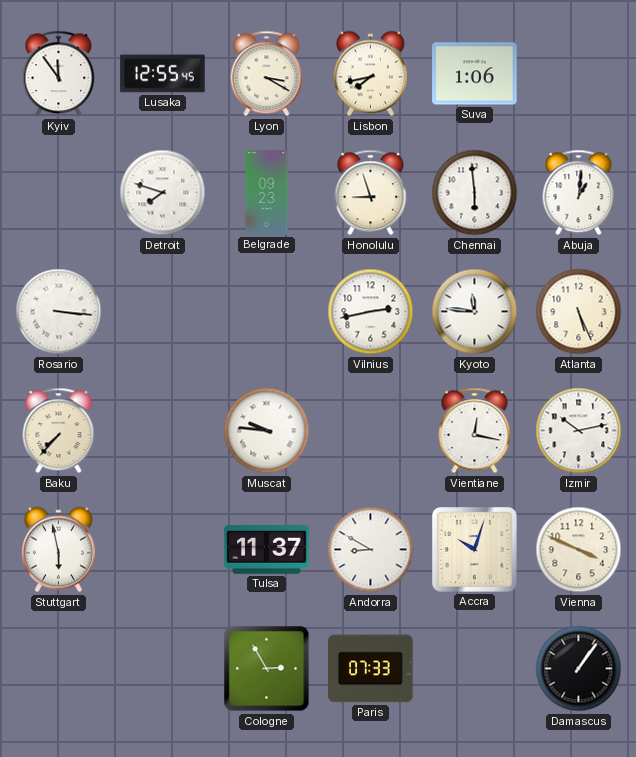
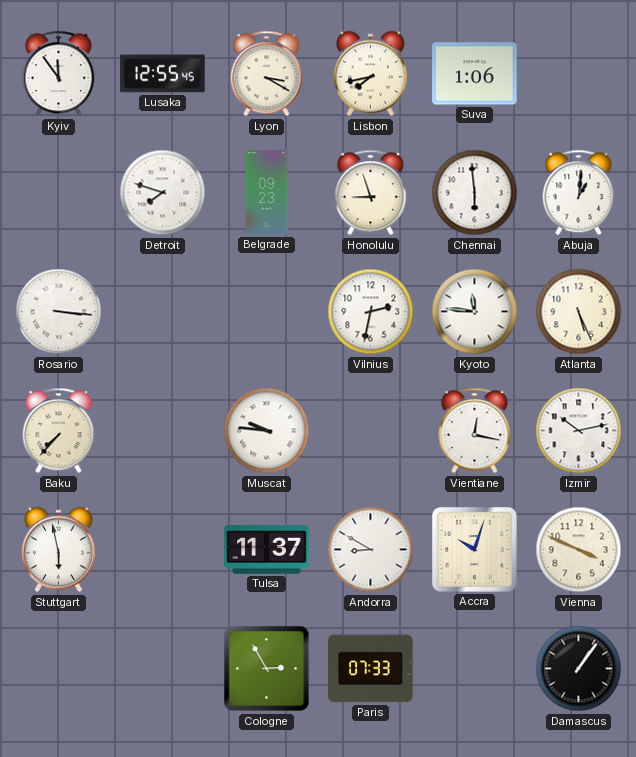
Vilnius: 2:43 -> 2:32 (371, 312)
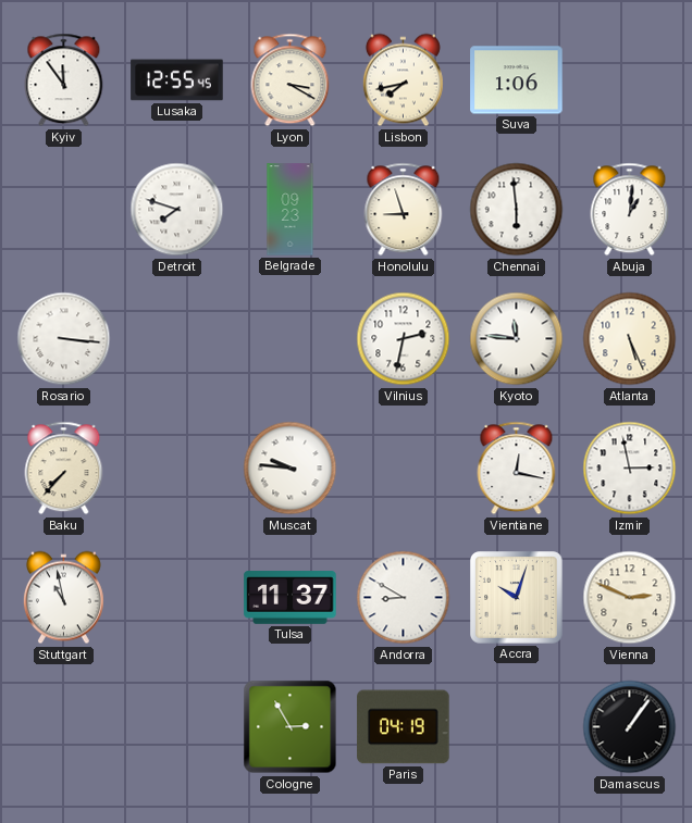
Izmir: 10:13 -> 2:58 (630, 469)
Stuttgart: 5:58 -> 10:58 (63, 598)
Vienna: 3:49 -> 2:49 (630, 598)
Paris: 07:33 -> 04:19 (404, 727)
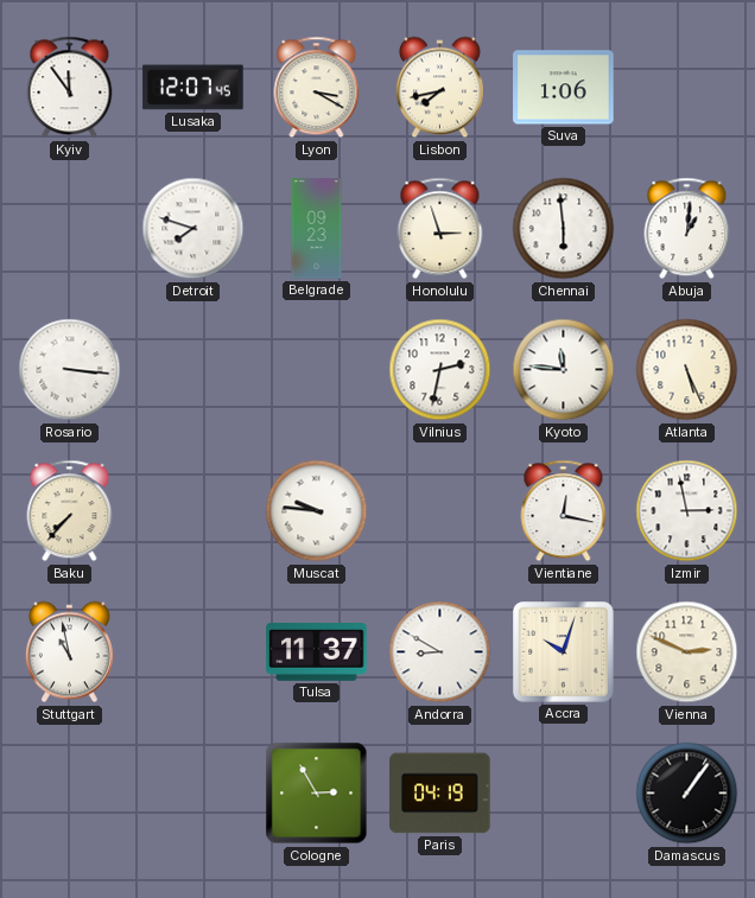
Lusaka: 12:55 -> 12:07 (193, 88)
Honolulu: 8:57 -> 2:57 (440, 229)
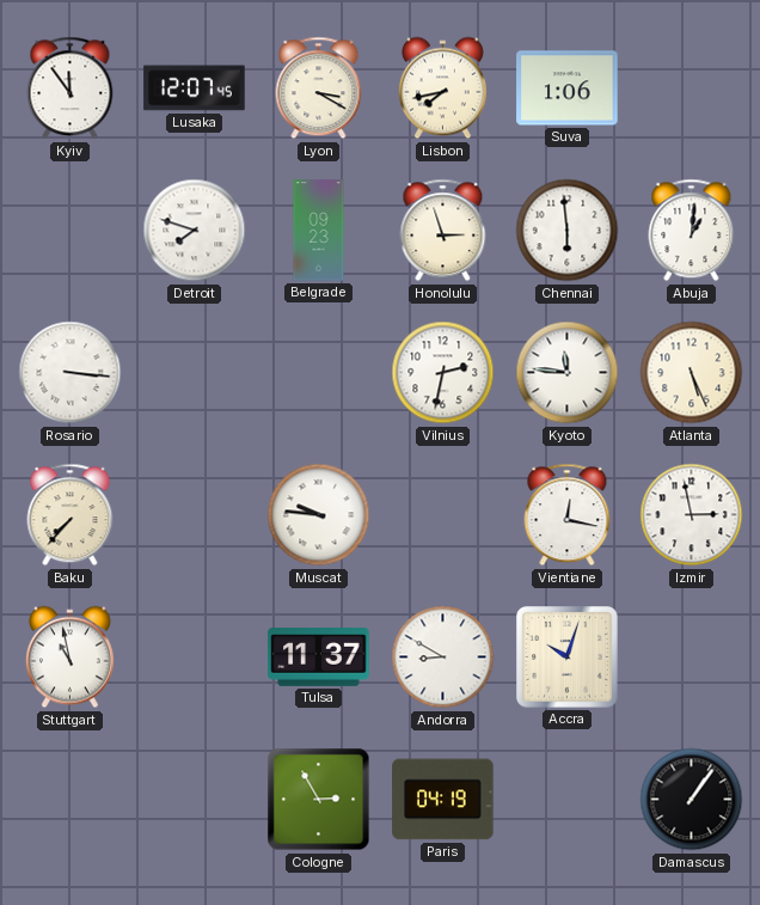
Vienna: 2:49 -> none (687, 652)
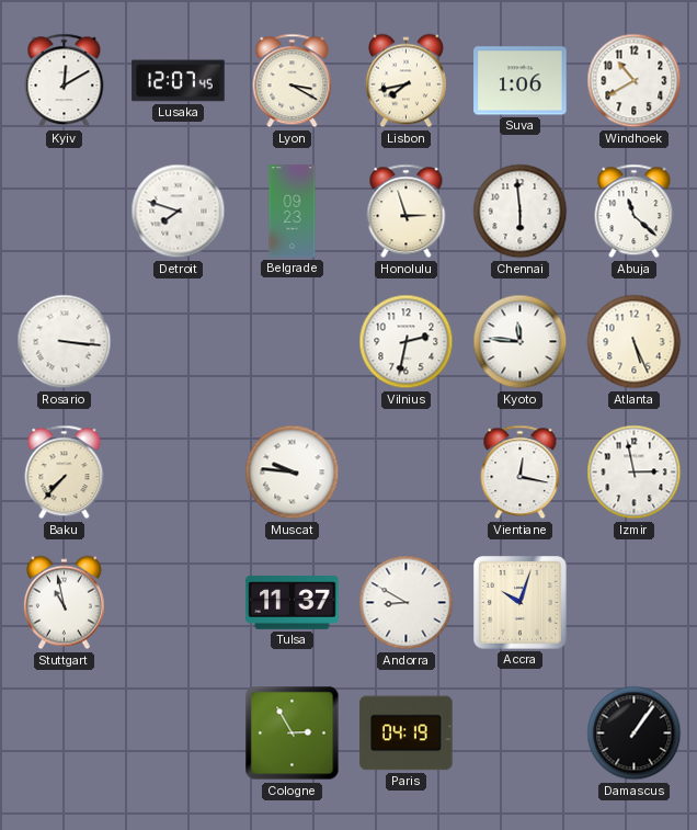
Kyiv: 11:54 -> 12:10 (65, 81)
Windhoek: none -> 10:40 (635, 81)
Abuja: 1:01 -> 11:22 (635, 212)
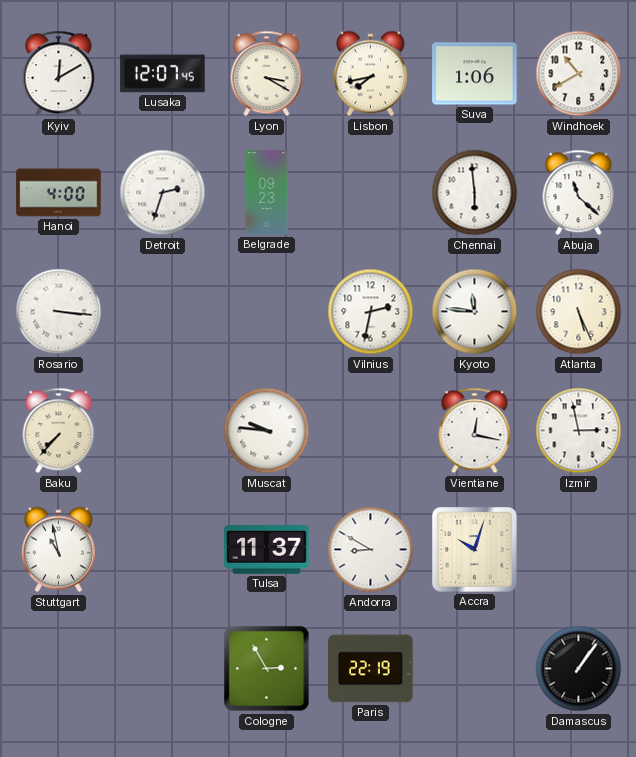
Hanoi: none -> 4:00 (59, 193)
Detroit: 7:48 -> 2:33 (163, 193)
Honolulu: 2:57 -> none (407, 212)
Paris: 04:19 -> 22:19 (371, 669)
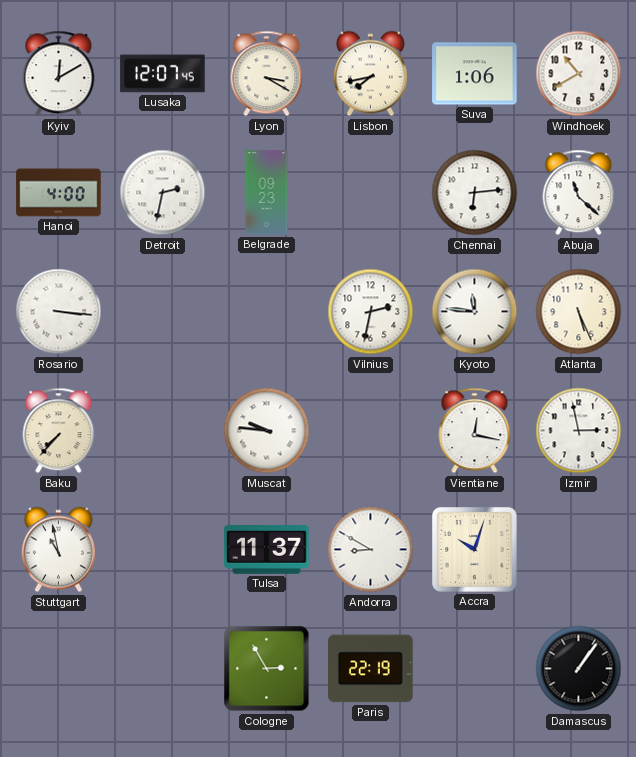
Detroit: 2:33 -> 2:32 (163, 193)
Chennai: 5:59 -> 6:14 (475, 193)
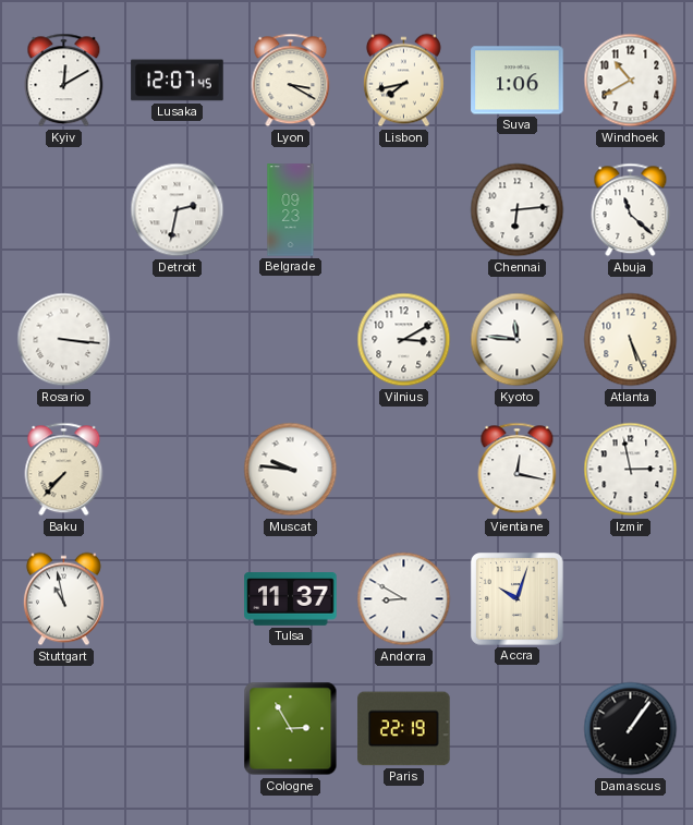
Hanoi: 4:00 -> none (59, 193)
Vilnius: 2:32 -> 3:10 (404, 340)
